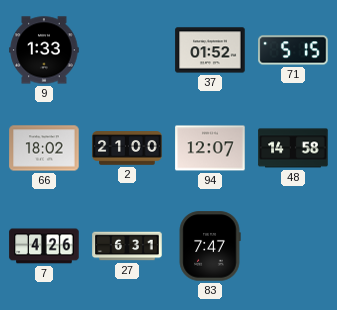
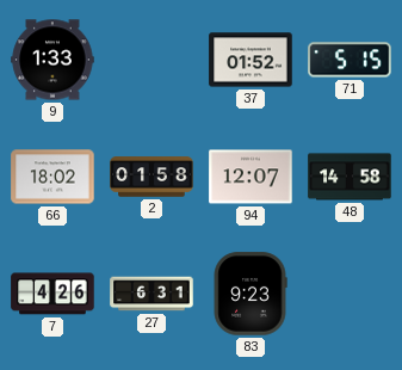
2: 21:00 -> 01:58 (151, 177)
83: 7:47 -> 9:23 (251, 294)
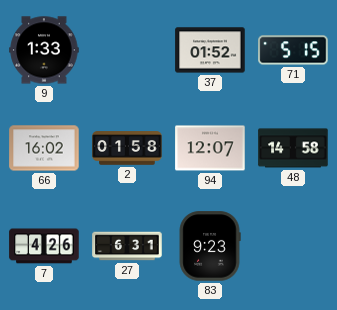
66: 18:02 -> 16:02 (44, 148)
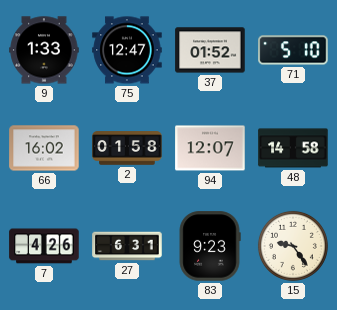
75: none -> 12:47 (127, 50)
71: 5:15 -> 5:10 (293, 50)
15: none -> 9:24 (293, 246)
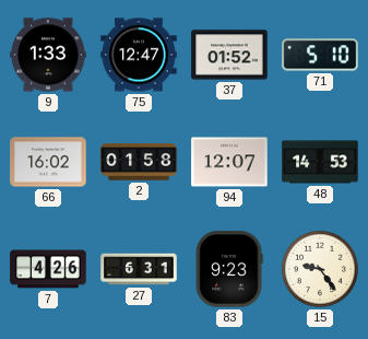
48: 14:58 -> 14:53 (320, 162)
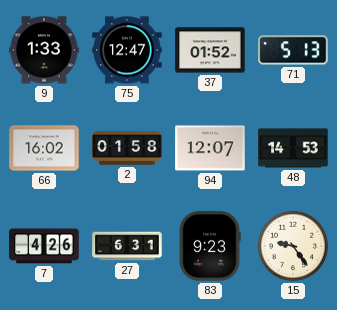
71: 5:10 -> 5:13 (293, 50)
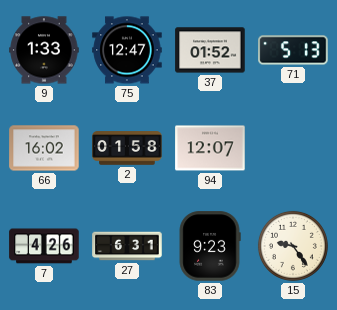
48: 14:53 -> none (293, 148)
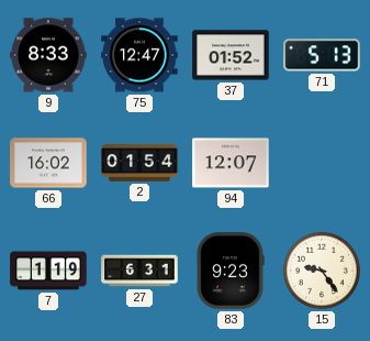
9: 1:33 -> 8:33 (48, 55)
2: 01:58 -> 01:54 (139, 163)
7: 4:26 -> 1:19 (48, 271)
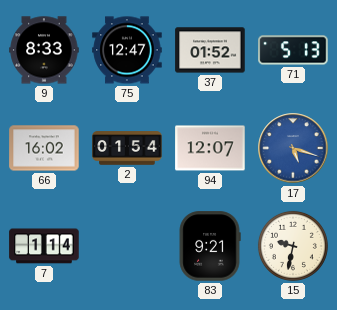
17: none -> 5:18 (293, 148)
7: 1:19 -> 1:14 (44, 246)
27: 6:31 -> none (139, 271)
83: 9:23 -> 9:21 (210, 246)
15: 9:24 -> 9:32 (293, 246)
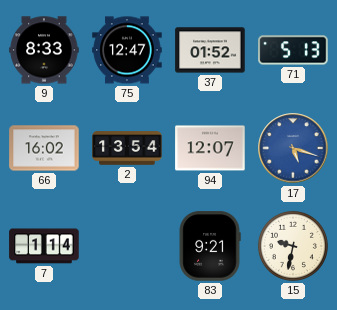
2: 01:54 -> 13:54 (127, 148)
